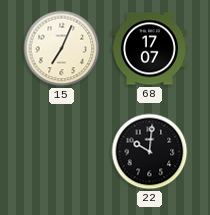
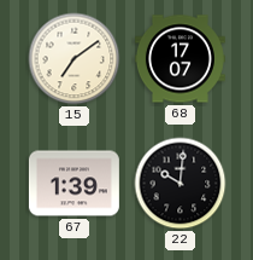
15: 7:04 -> 7:09 (75, 59)
67: none -> 1:39 (73, 184)
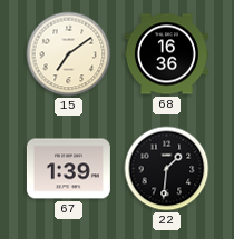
68: 17:07 -> 16:36 (166, 54)
22: 10:01 -> 1:31 (167, 169)
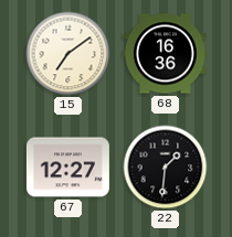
67: 1:39 -> 12:27 (67, 168)
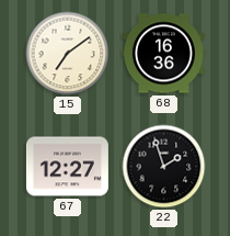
22: 1:31 -> 1:57 (164, 167)
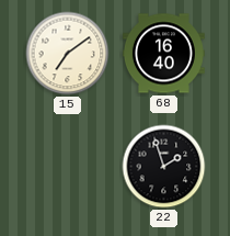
68: 16:36 -> 16:40 (163, 54)
67: 12:27 -> none (67, 167)
